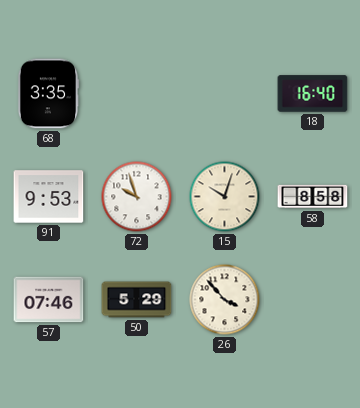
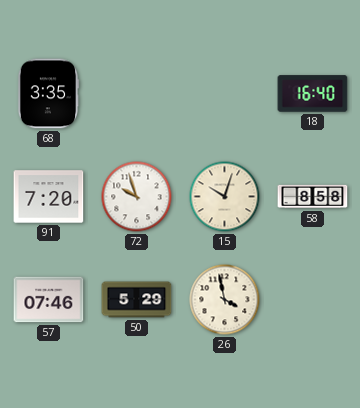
91: 9:53 -> 7:20 (49, 197)
26: 3:53 -> 3:58 (225, 300)
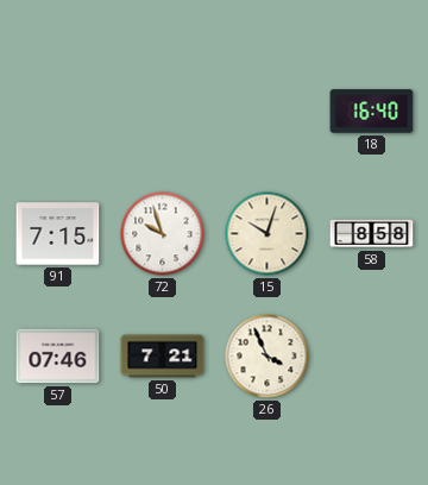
68: 3:35 -> none (48, 94)
91: 7:20 -> 7:15 (58, 234)
50: 5:29 -> 7:21 (163, 357)
26: 3:58 -> 3:56 (267, 357)
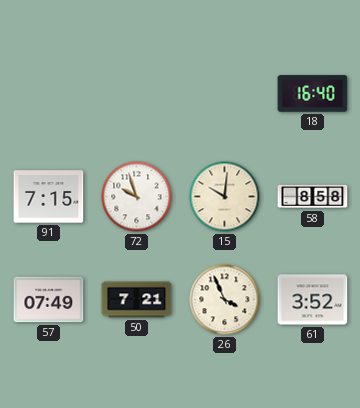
15: 10:03 -> 10:01 (225, 197)
57: 07:46 -> 07:49 (49, 300)
61: none -> 3:52 (313, 300)
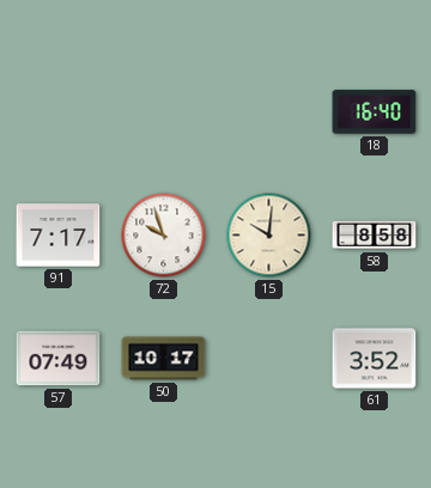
91: 7:15 -> 7:17 (59, 236)
50: 7:21 -> 10:17 (164, 359)
26: 3:56 -> none (225, 300)
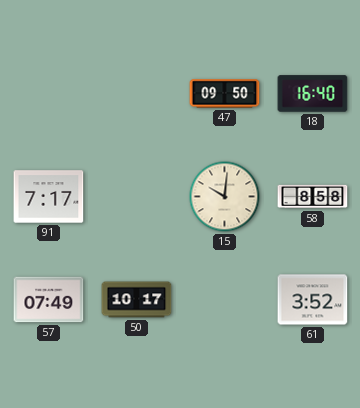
47: none -> 09:50 (225, 94)
72: 9:57 -> none (164, 236)
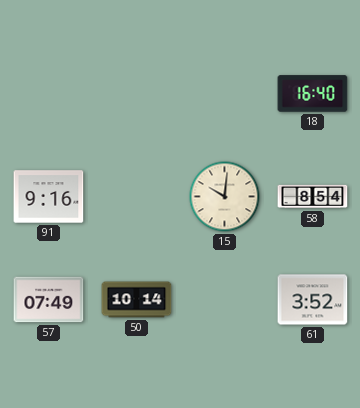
47: 09:50 -> none (225, 94)
91: 7:17 -> 9:16 (49, 197)
58: 8:58 -> 8:54 (313, 197)
50: 10:17 -> 10:14 (137, 300)
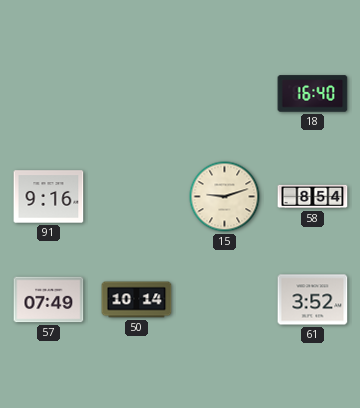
15: 10:01 -> 9:12 (225, 197)
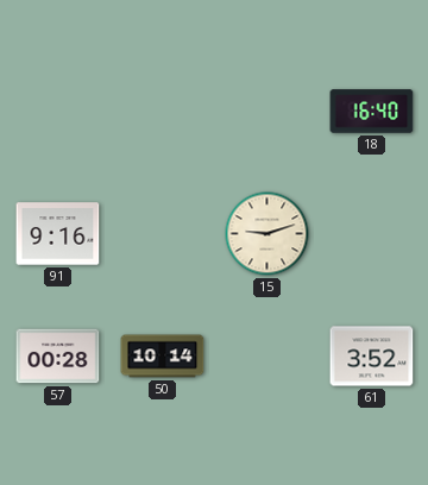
58: 8:54 -> none (313, 197)
57: 07:49 -> 00:28 (58, 357)
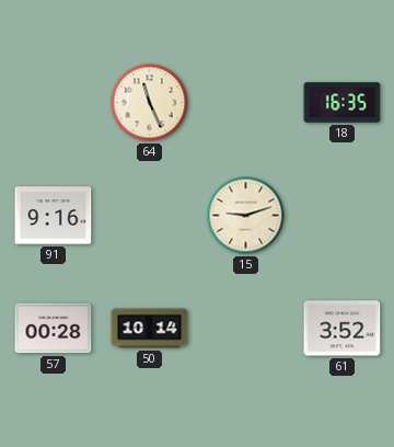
64: none -> 11:26 (150, 103)
18: 16:40 -> 16:35 (343, 103)
